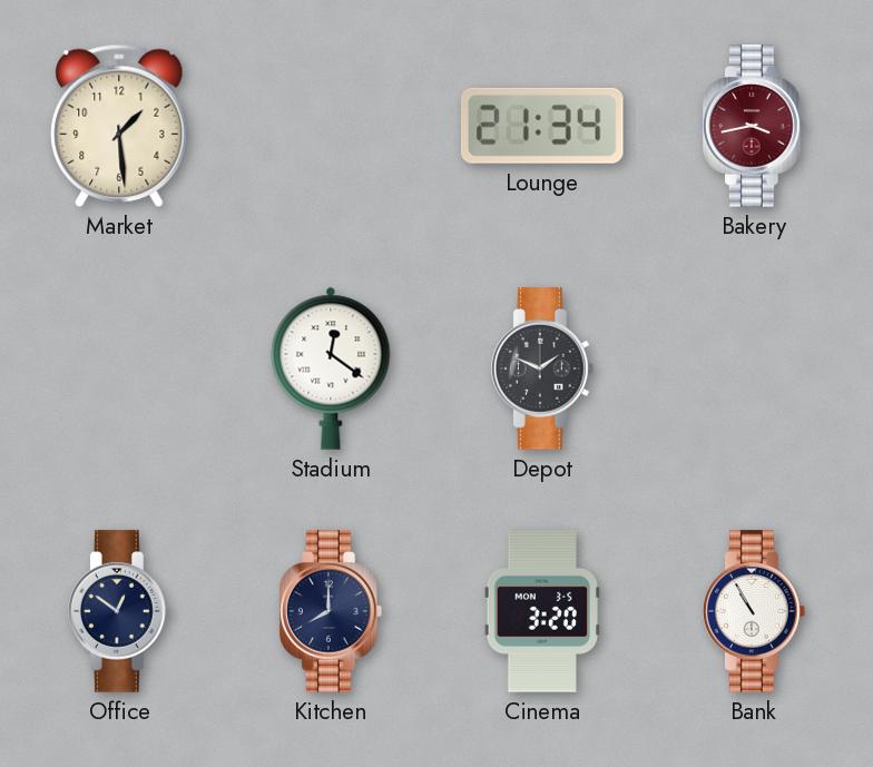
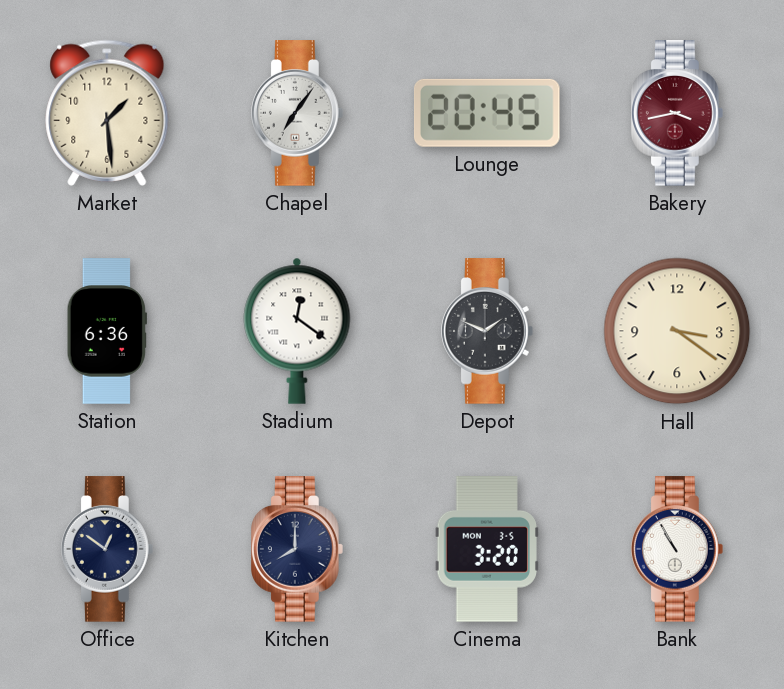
Chapel: none -> 7:06 (298, 113)
Lounge: 21:34 -> 20:45 (487, 113)
Station: none -> 6:36 (107, 331)
Hall: none -> 3:21 (677, 331)
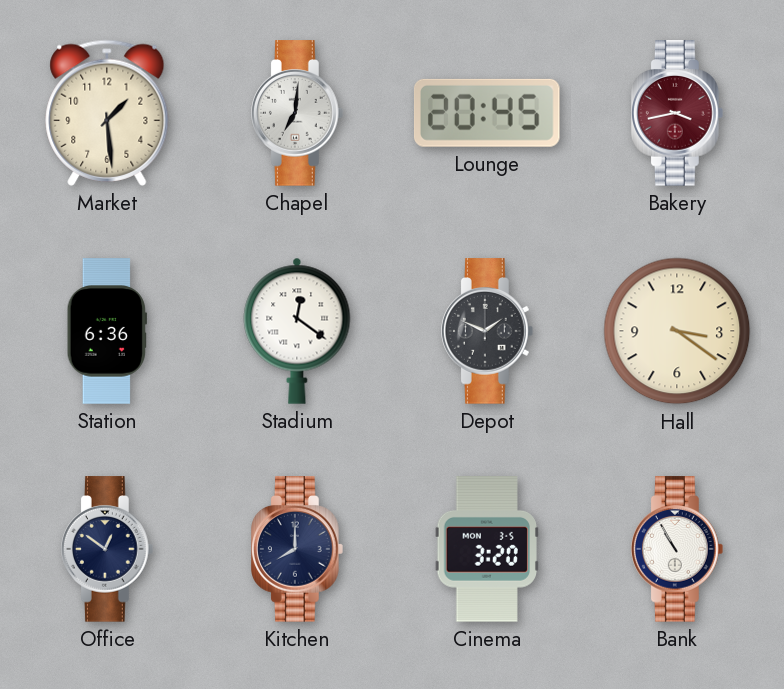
Chapel: 7:06 -> 7:01 (298, 113)
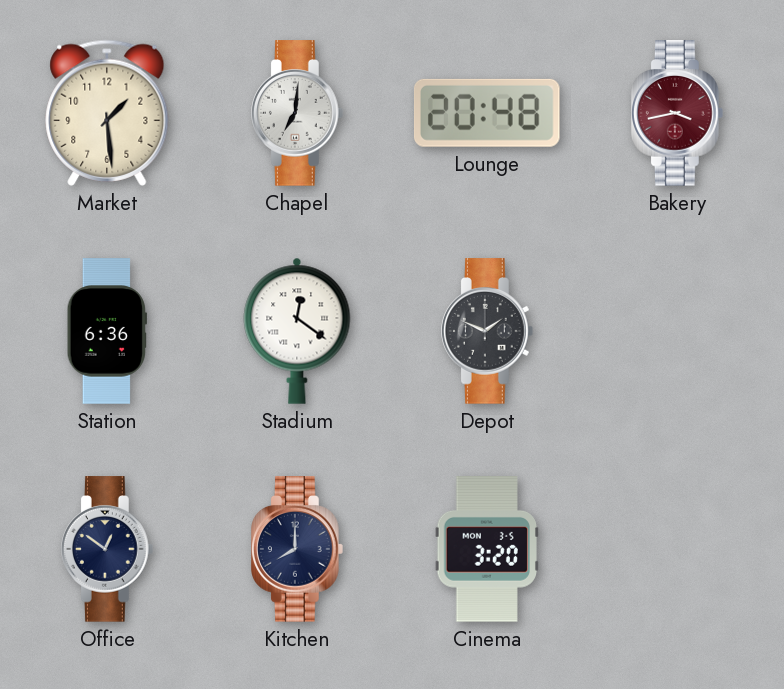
Lounge: 20:45 -> 20:48 (487, 113)
Hall: 3:21 -> none (677, 331)
Bank: 10:55 -> none (678, 549)
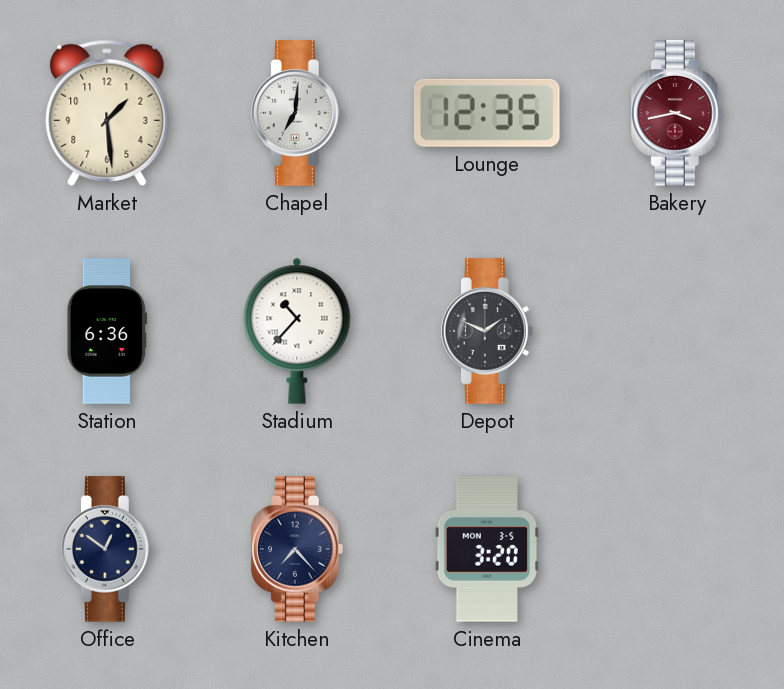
Lounge: 20:48 -> 12:35 (487, 113)
Stadium: 12:21 -> 10:37 (297, 331)
Kitchen: 8:00 -> 7:23 (298, 549)
